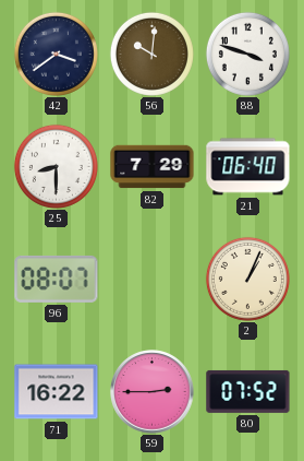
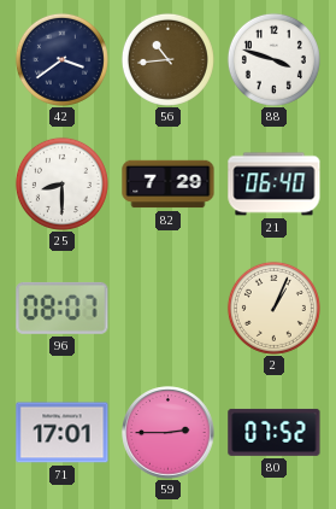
56: 10:01 -> 10:44 (167, 59)
71: 16:22 -> 17:01 (63, 433)
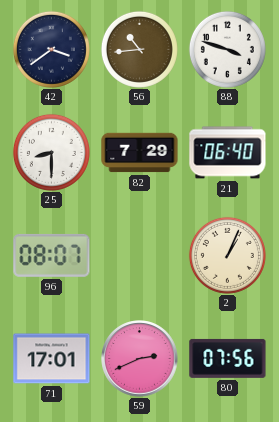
59: 2:45 -> 2:41 (140, 359)
80: 07:52 -> 07:56 (228, 358)
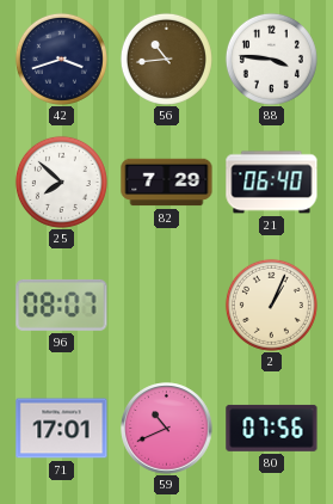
42: 3:39 -> 3:42 (61, 59)
88: 3:48 -> 3:46 (271, 59)
25: 8:30 -> 7:52 (61, 182)
59: 2:41 -> 10:41 (167, 429)
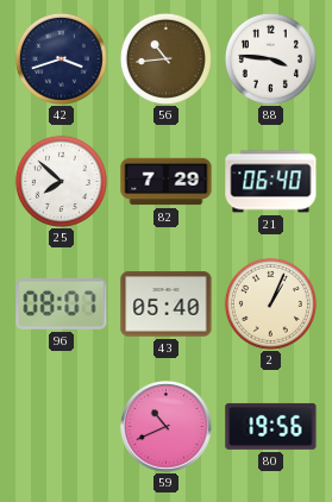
43: none -> 05:40 (167, 305)
71: 17:01 -> none (62, 429)
80: 07:56 -> 19:56 (271, 426)
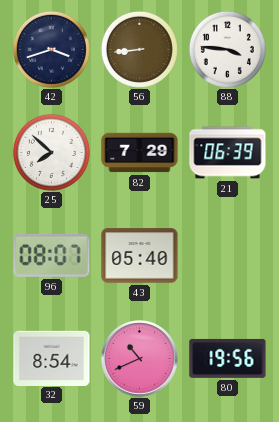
56: 10:44 -> 8:44 (139, 49)
21: 06:40 -> 06:39 (228, 153)
2: 1:04 -> none (270, 303)
32: none -> 8:54 (52, 358)
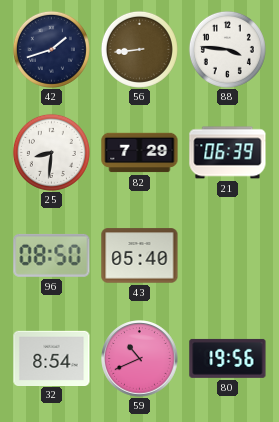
42: 3:42 -> 1:42 (51, 49)
25: 7:52 -> 8:31 (51, 152)
96: 08:07 -> 08:50 (52, 255)
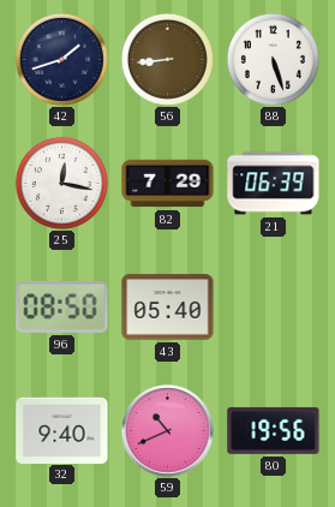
88: 3:46 -> 5:27 (273, 59)
25: 8:31 -> 12:17 (61, 183)
32: 8:54 -> 9:40 (62, 430)
